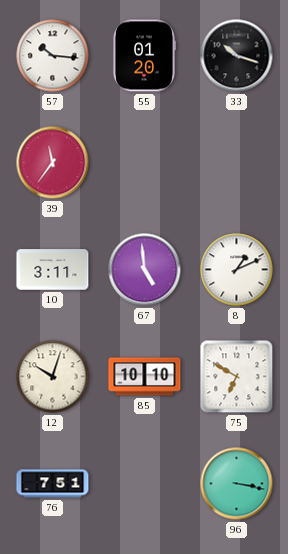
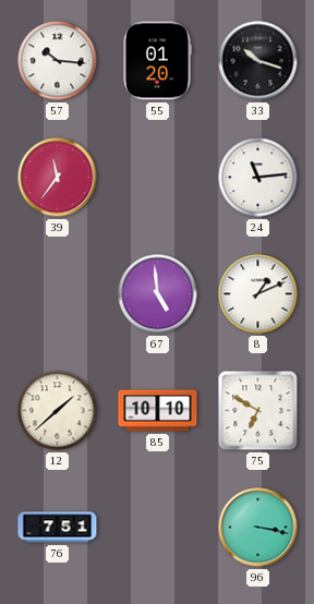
24: none -> 11:14 (258, 178)
10: 3:11 -> none (53, 270)
12: 10:03 -> 1:38 (58, 411)
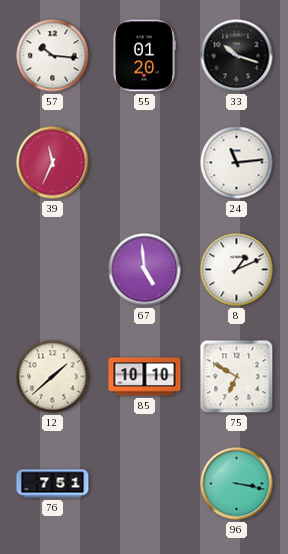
39: 11:36 -> 11:34 (53, 163)
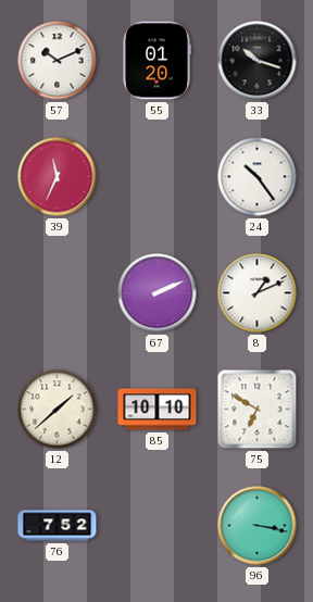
57: 10:16 -> 10:11 (58, 61)
24: 11:14 -> 10:24 (258, 177)
67: 4:59 -> 2:11 (158, 293)
76: 7:51 -> 7:52 (58, 526)
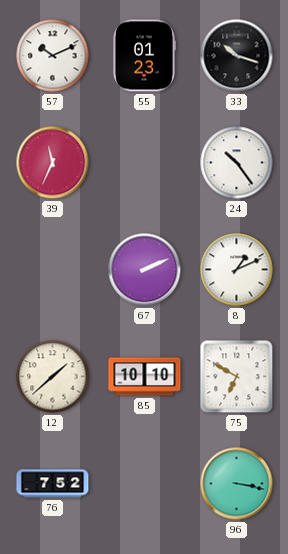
55: 01:20 -> 01:23 (144, 56)
